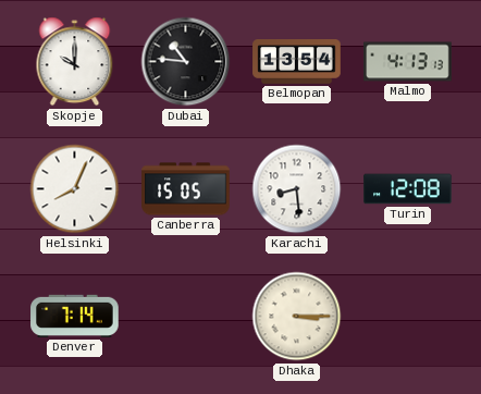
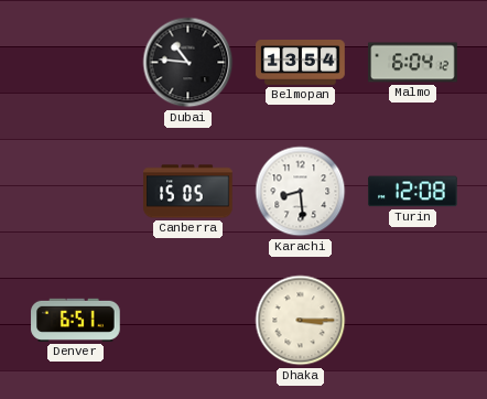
Skopje: 10:00 -> none (75, 62)
Malmo: 4:13 -> 6:04 (413, 63)
Helsinki: 8:04 -> none (75, 189)
Denver: 7:14 -> 6:51 (76, 320)
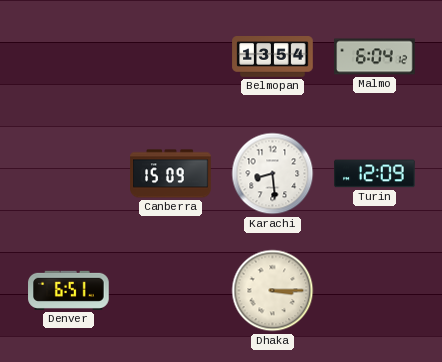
Dubai: 10:46 -> none (188, 63)
Canberra: 15:05 -> 15:09 (171, 174)
Turin: 12:08 -> 12:09 (375, 174)
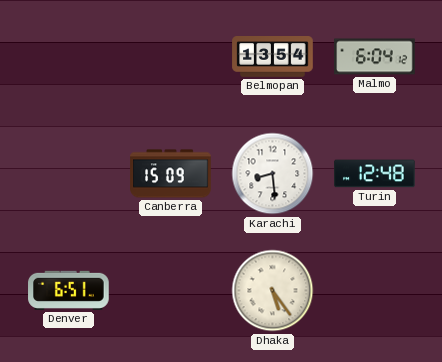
Turin: 12:09 -> 12:48 (375, 174)
Dhaka: 3:15 -> 5:24 (273, 291)
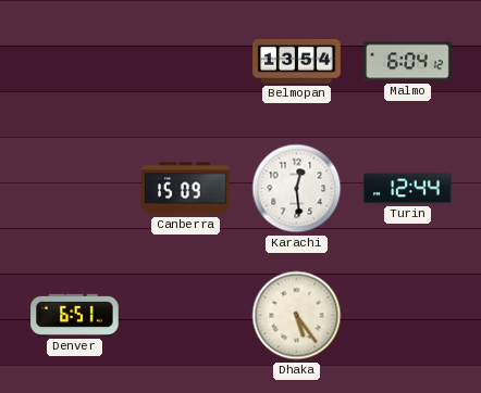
Karachi: 8:29 -> 12:29 (297, 189)
Turin: 12:48 -> 12:44 (408, 189)
